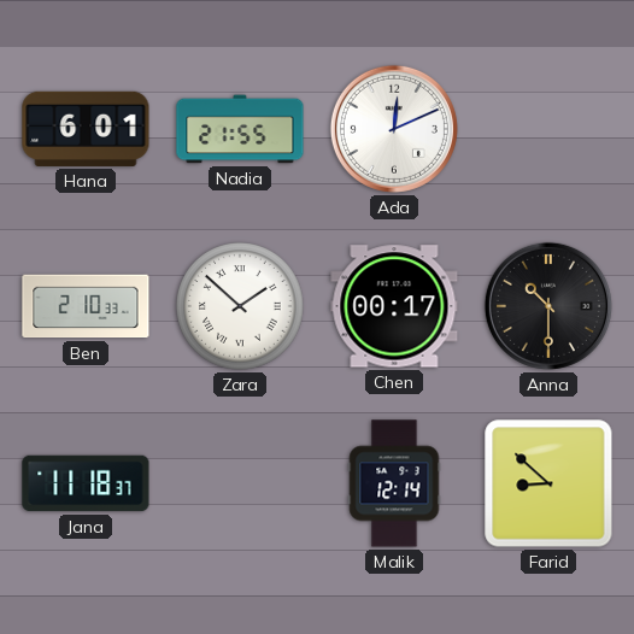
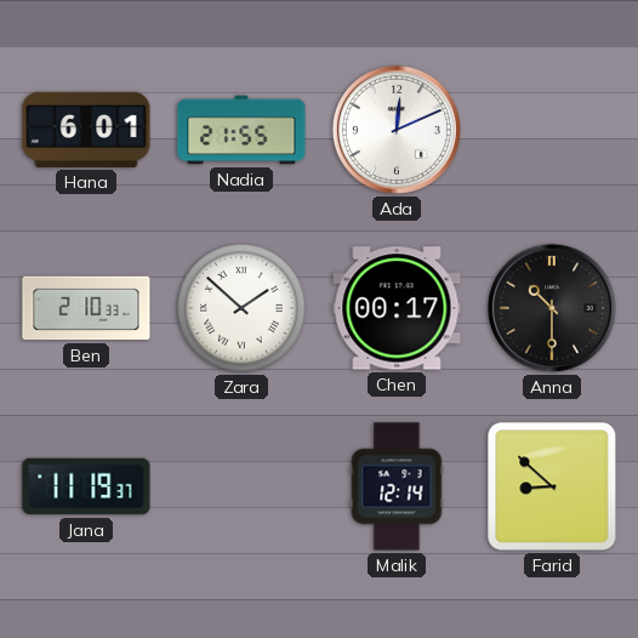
Jana: 11:18 -> 11:19 (86, 486)
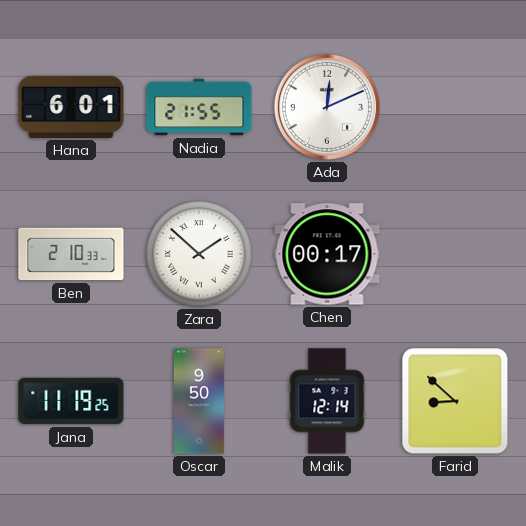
Anna: 10:30 -> none (552, 308)
Jana: 11:19:37 -> 11:19:25 (71, 401)
Oscar: none -> 9:50 (199, 401)
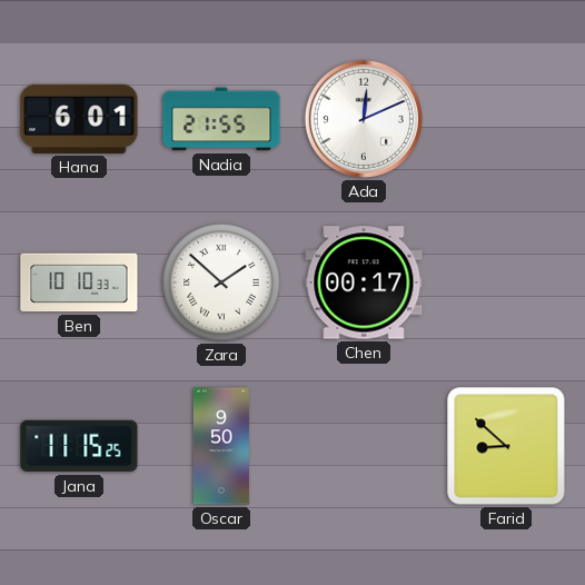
Ben: 2:10 -> 10:10 (79, 282)
Jana: 11:19 -> 11:15 (79, 446)
Malik: 12:14 -> none (327, 401)
